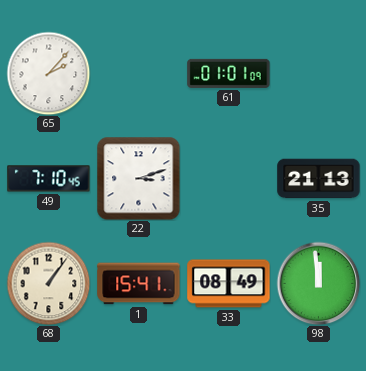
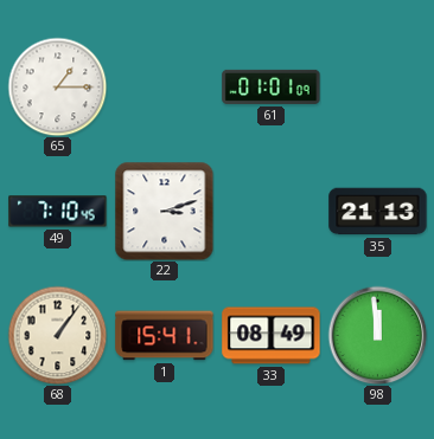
65: 2:07 -> 1:15 (57, 86)
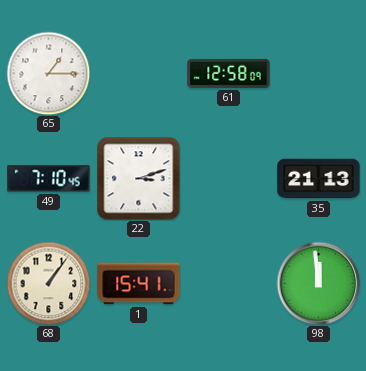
61: 01:01 -> 12:58 (229, 73)
33: 08:49 -> none (272, 336)
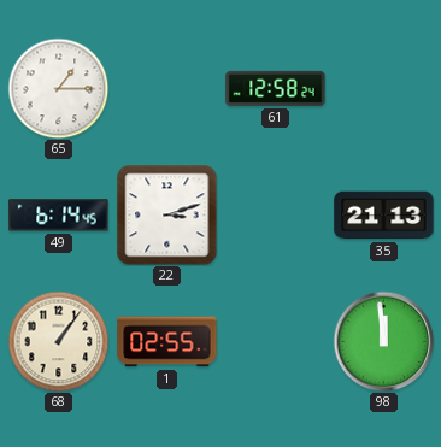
61: 12:58:09 -> 12:58:24 (276, 88)
49: 7:10 -> 6:14 (59, 216)
1: 15:41 -> 02:55 (167, 342)
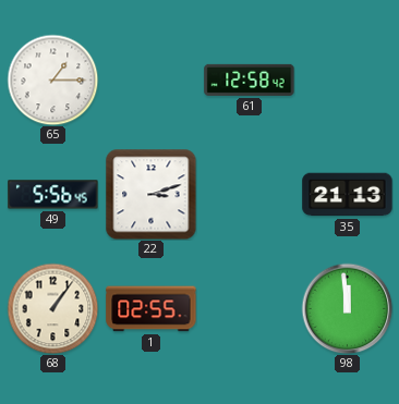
61: 12:58:24 -> 12:58:42 (250, 79)
49: 6:14 -> 5:56 (53, 195)
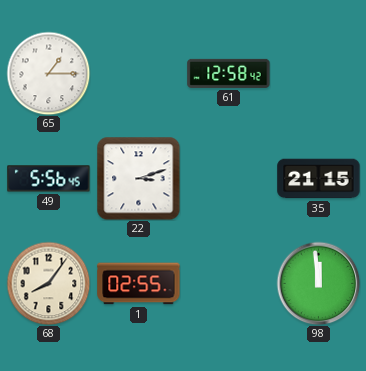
35: 21:13 -> 21:15 (319, 179)
68: 1:06 -> 8:06 (48, 283)
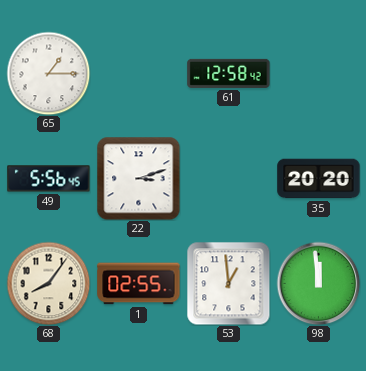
35: 21:15 -> 20:20 (319, 179)
53: none -> 12:59 (228, 283)
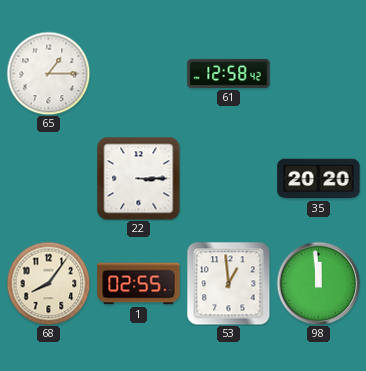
49: 5:56 -> none (49, 179)
22: 3:12 -> 3:15 (138, 178)
